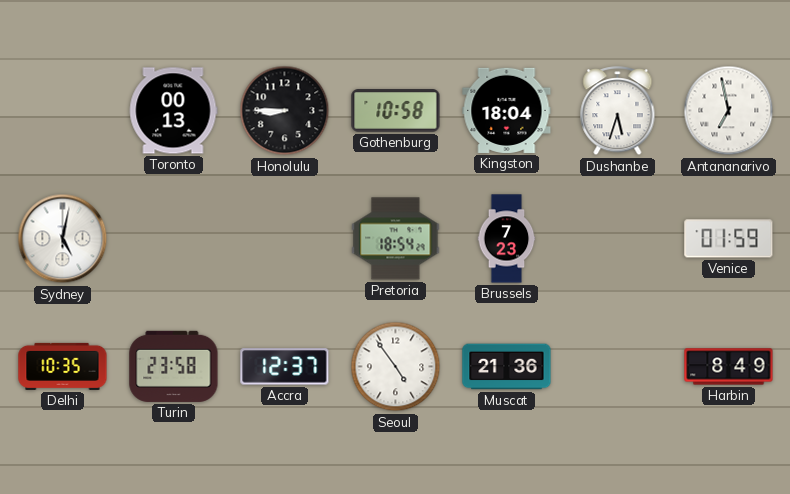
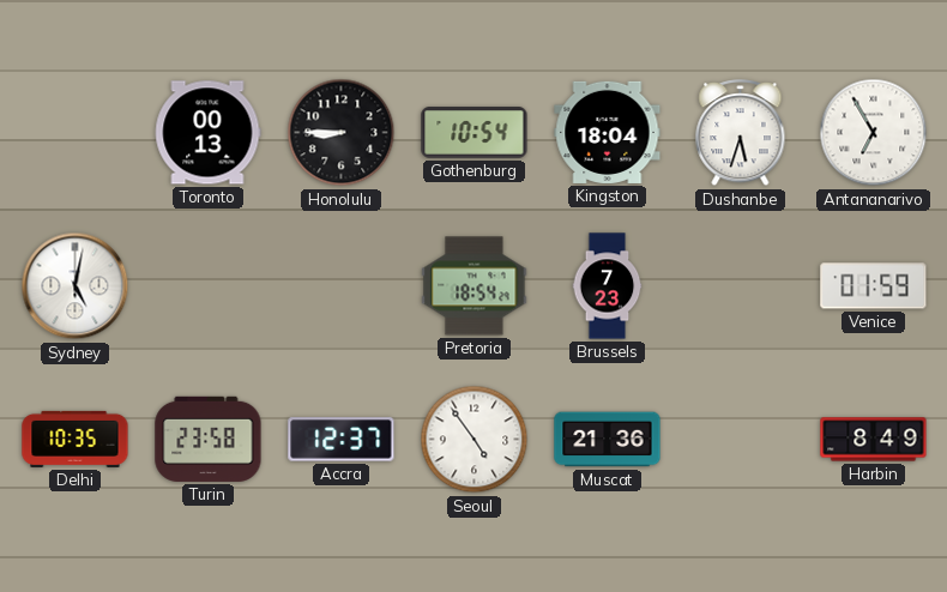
Gothenburg: 10:58 -> 10:54 (475, 133)
Antananarivo: 6:58 -> 6:55 (874, 133)
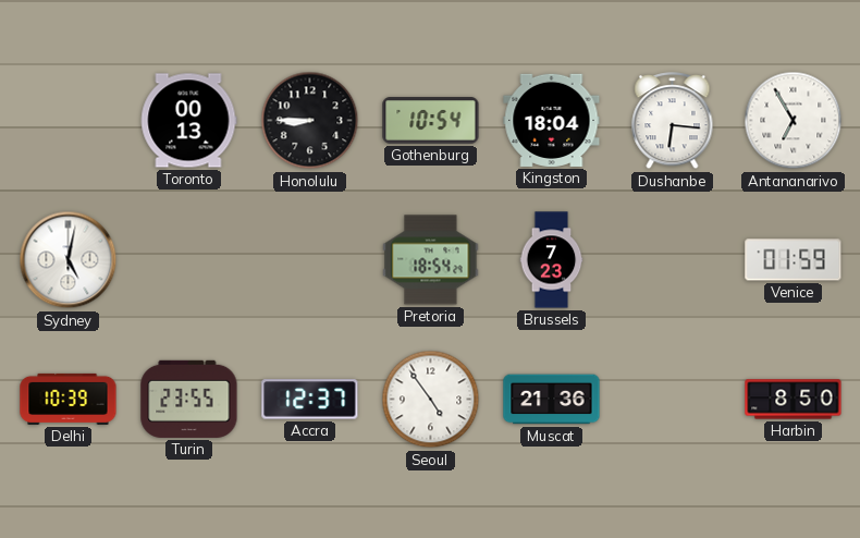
Dushanbe: 5:33 -> 6:16 (673, 121)
Delhi: 10:35 -> 10:39 (69, 399)
Turin: 23:58 -> 23:55 (189, 399)
Harbin: 8:49 -> 8:50 (794, 400)
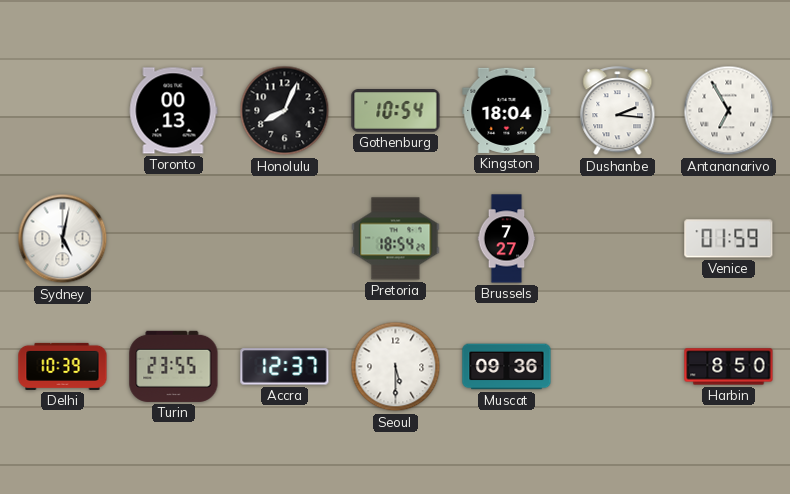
Honolulu: 8:45 -> 8:04 (285, 111)
Dushanbe: 6:16 -> 2:16 (618, 111)
Brussels: 7:23 -> 7:27 (507, 239)
Seoul: 4:54 -> 5:30 (396, 367)
Muscat: 21:36 -> 09:36 (507, 367)
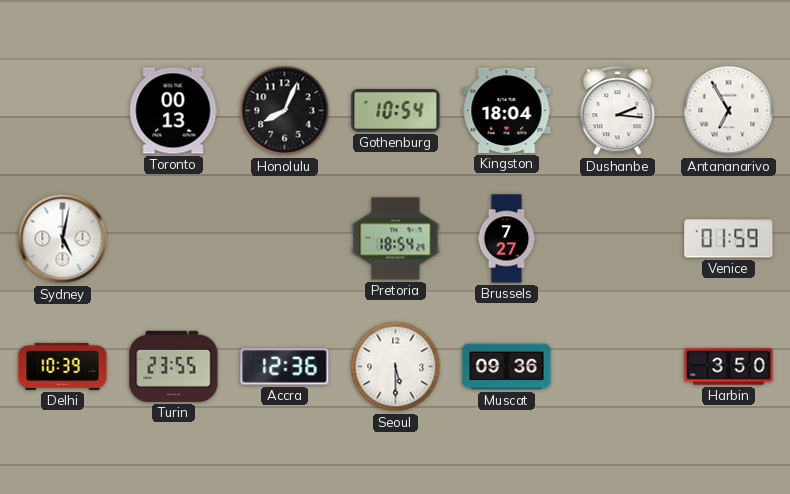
Accra: 12:37 -> 12:36 (285, 367)
Harbin: 8:50 -> 3:50 (729, 367)
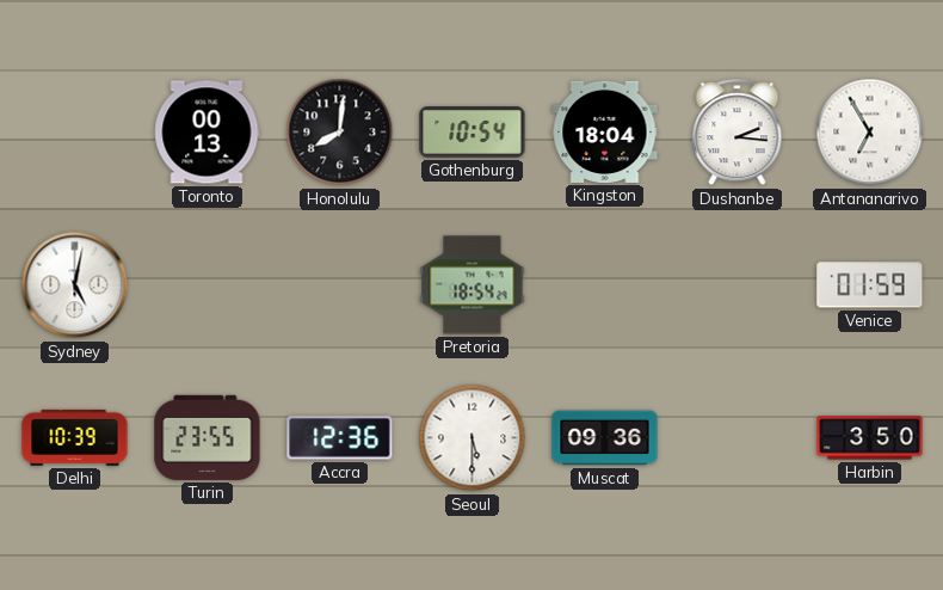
Honolulu: 8:04 -> 8:01 (340, 133)
Brussels: 7:27 -> none (507, 239)
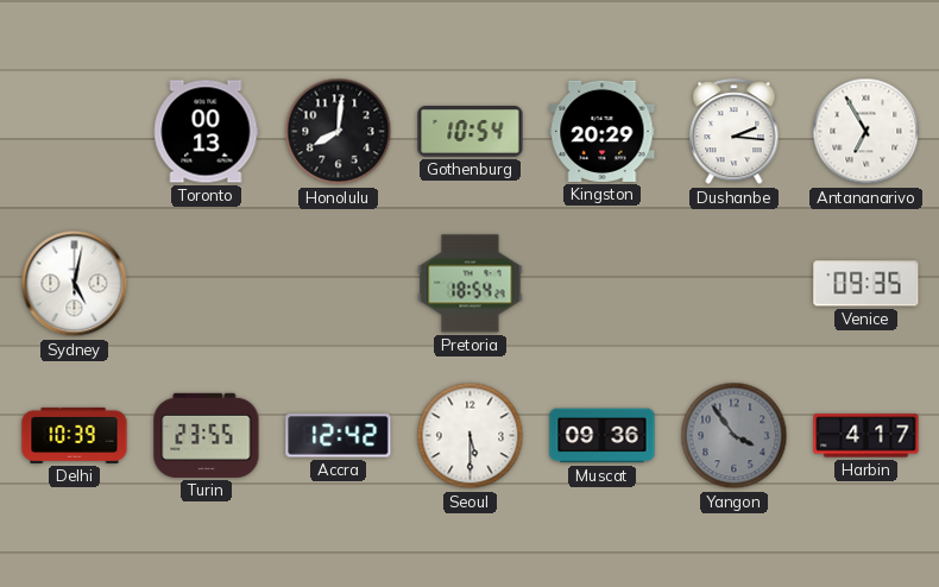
Kingston: 18:04 -> 20:29 (603, 131)
Venice: 01:59 -> 09:35 (866, 284)
Accra: 12:36 -> 12:42 (339, 436)
Yangon: none -> 3:54 (735, 436)
Harbin: 3:50 -> 4:17 (866, 436)
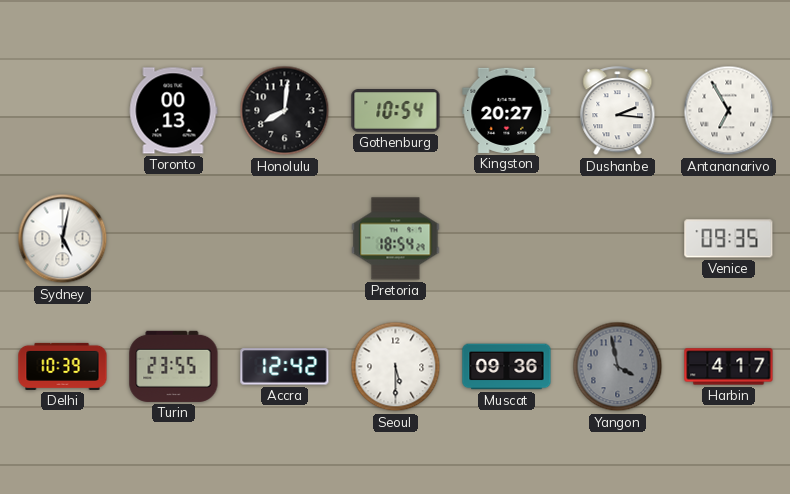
Kingston: 20:29 -> 20:27 (507, 110)
Yangon: 3:54 -> 3:58 (618, 367)
